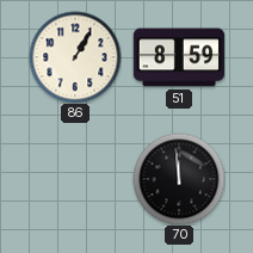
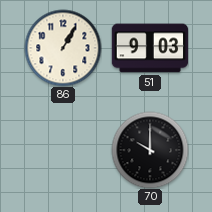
51: 8:59 -> 9:03 (150, 48)
70: 11:59 -> 10:00 (150, 150)
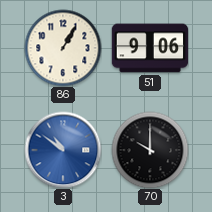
51: 9:03 -> 9:06 (150, 48)
3: none -> 10:51 (63, 150)
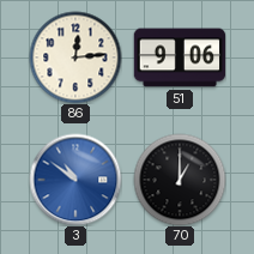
86: 1:05 -> 12:14 (75, 58)
70: 10:00 -> 1:00 (180, 180)
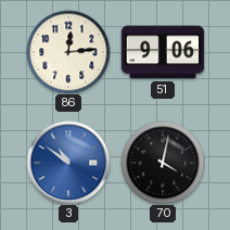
70: 1:00 -> 4:02 (163, 163)
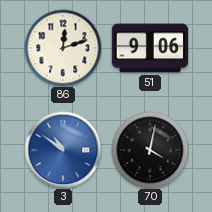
86: 12:14 -> 12:12 (63, 48)
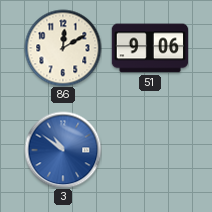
86: 12:12 -> 12:10 (63, 48)
70: 4:02 -> none (150, 150)
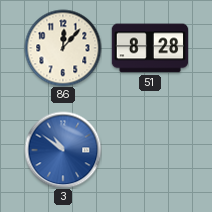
86: 12:10 -> 12:07 (63, 48)
51: 9:06 -> 8:28 (150, 48)
